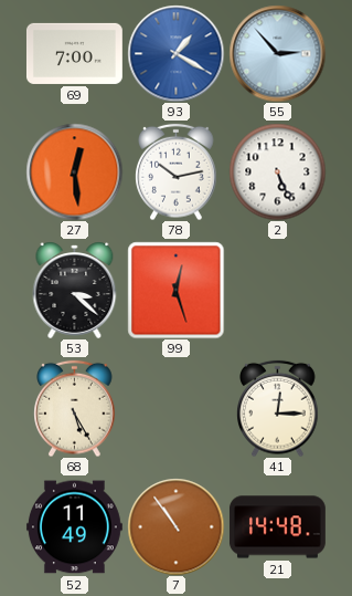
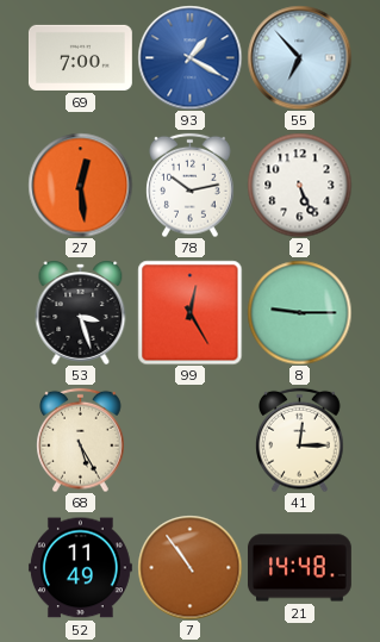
55: 2:53 -> 6:53 (299, 57)
53: 3:22 -> 3:27 (81, 312)
99: 12:27 -> 12:25 (189, 312)
8: none -> 9:15 (299, 312)
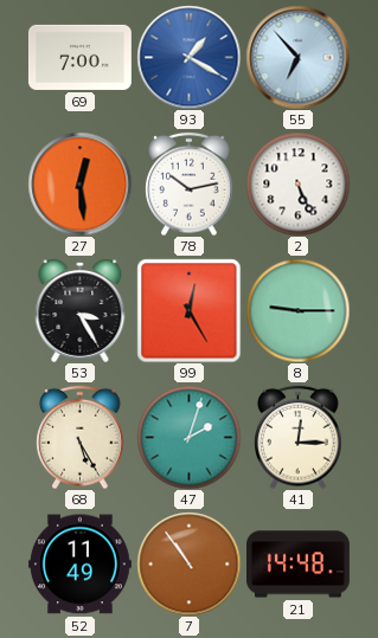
53: 3:27 -> 3:25 (81, 310)
47: none -> 2:03 (188, 437)
